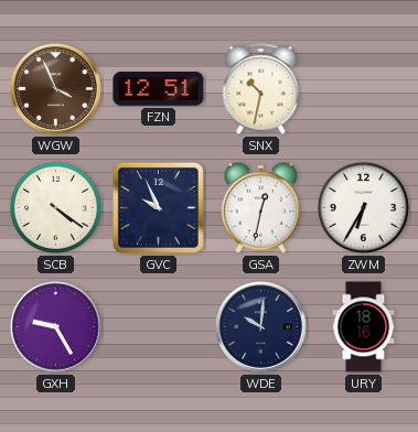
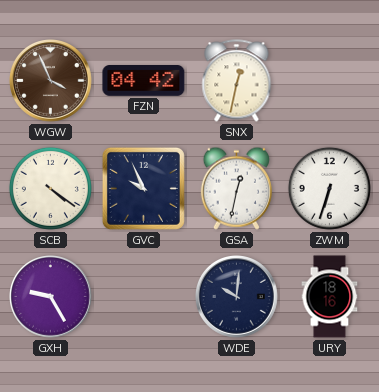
FZN: 12:51 -> 04:42 (144, 81)
SNX: 10:32 -> 12:32 (237, 81)
ZWM: 6:35 -> 6:33 (329, 188)
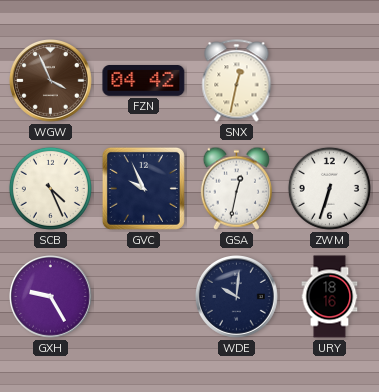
SCB: 4:21 -> 4:26 (50, 188)
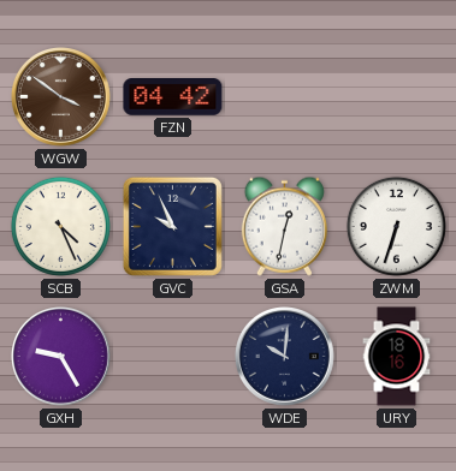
WGW: 3:56 -> 3:51 (61, 97)
SNX: 12:32 -> none (237, 81)
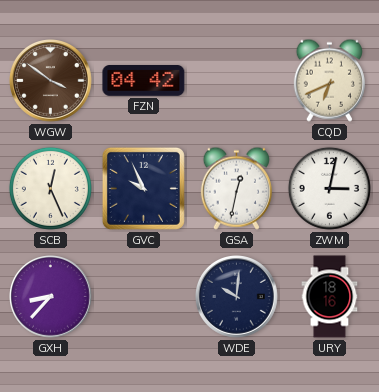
CQD: none -> 6:41 (329, 80)
SCB: 4:26 -> 12:26 (50, 188)
ZWM: 6:33 -> 3:02 (329, 188)
GXH: 9:25 -> 8:37 (51, 297)
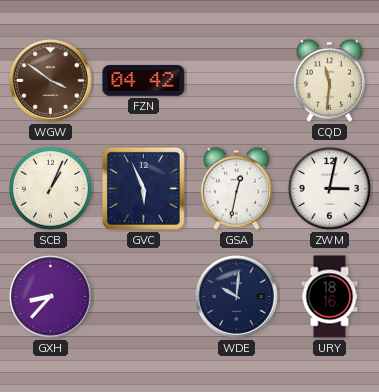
CQD: 6:41 -> 11:31 (329, 80)
SCB: 12:26 -> 1:04 (50, 188)
GVC: 9:56 -> 5:56 (143, 188)
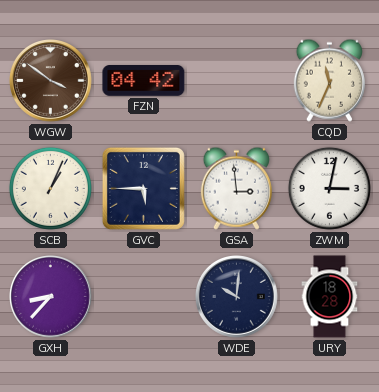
CQD: 11:31 -> 11:34 (329, 80)
GVC: 5:56 -> 5:45 (143, 188)
GSA: 12:32 -> 2:59 (236, 188)
URY: 18:16 -> 18:28 (330, 297)
